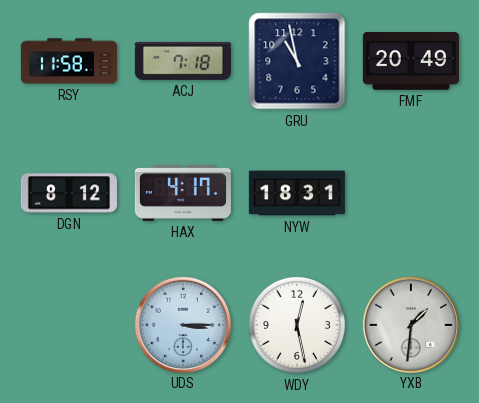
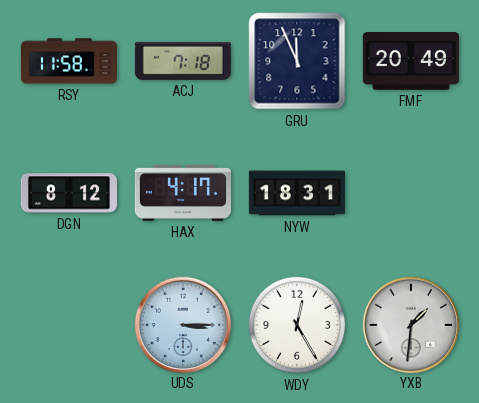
GRU: 10:58 -> 11:56 (297, 61)
WDY: 12:28 -> 12:25 (297, 325)
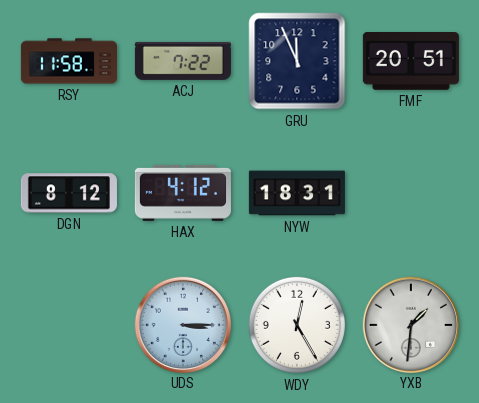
ACJ: 7:18 -> 7:22 (183, 61)
FMF: 20:49 -> 20:51 (411, 62)
HAX: 4:17 -> 4:12 (183, 193)
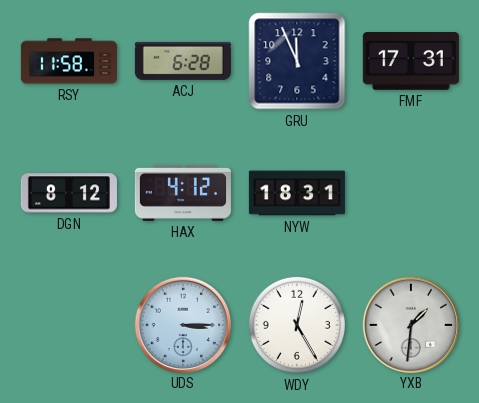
ACJ: 7:22 -> 6:28 (183, 61)
FMF: 20:51 -> 17:31 (411, 62)
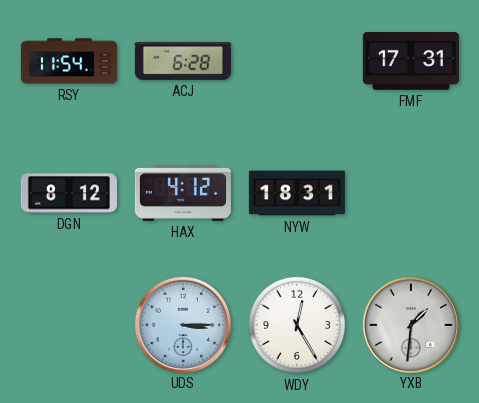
RSY: 11:58 -> 11:54 (69, 61)
GRU: 11:56 -> none (297, 61)
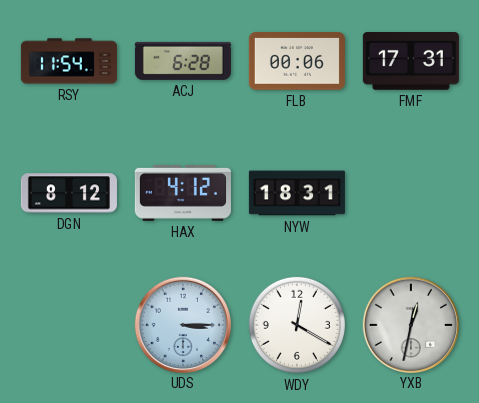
FLB: none -> 00:06 (297, 61)
WDY: 12:25 -> 12:20 (297, 325)
YXB: 1:31 -> 12:32 (410, 324)
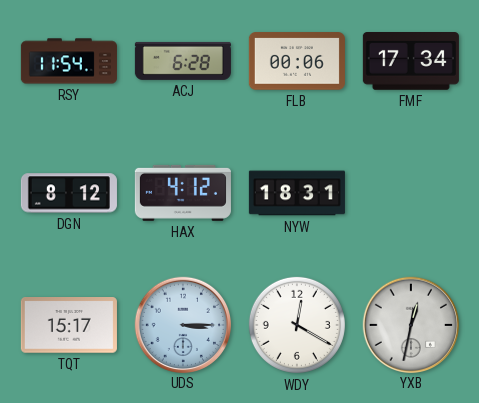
FMF: 17:31 -> 17:34 (411, 62)
TQT: none -> 15:17 (69, 325)
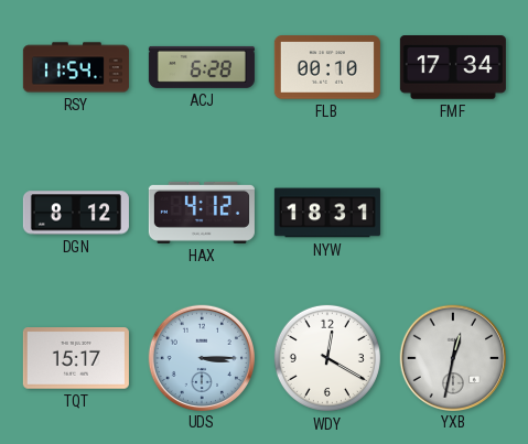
FLB: 00:06 -> 00:10 (327, 67)
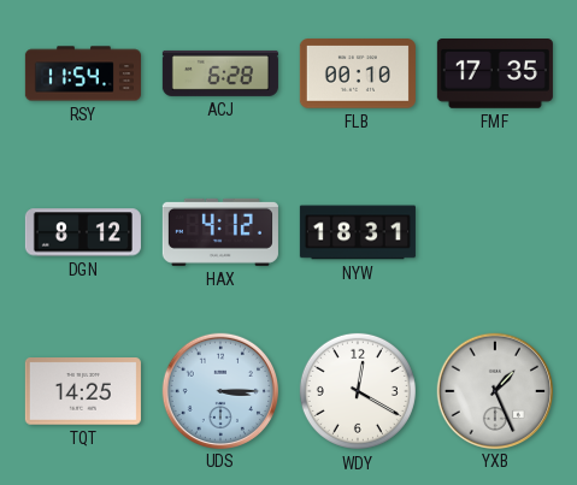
FMF: 17:34 -> 17:35 (495, 75)
TQT: 15:17 -> 14:25 (83, 391)
YXB: 12:32 -> 1:26 (494, 390)
